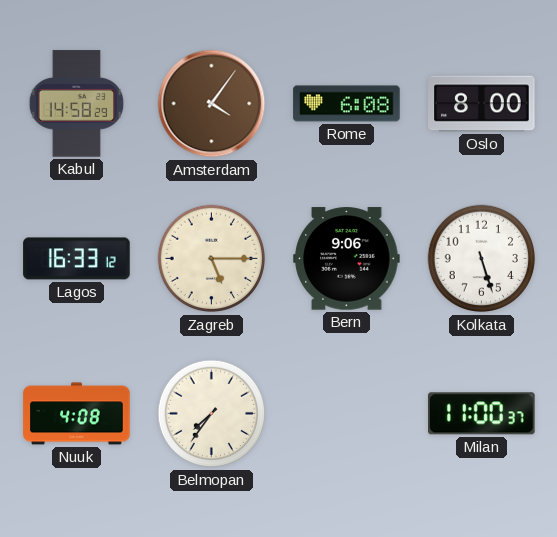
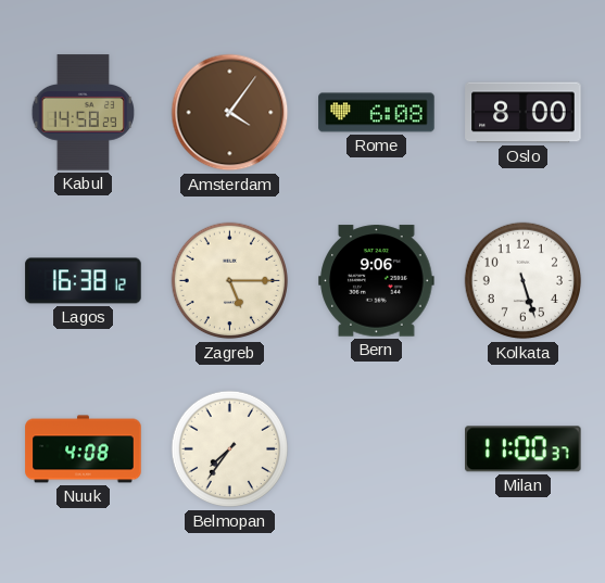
Lagos: 16:33 -> 16:38 (84, 281)
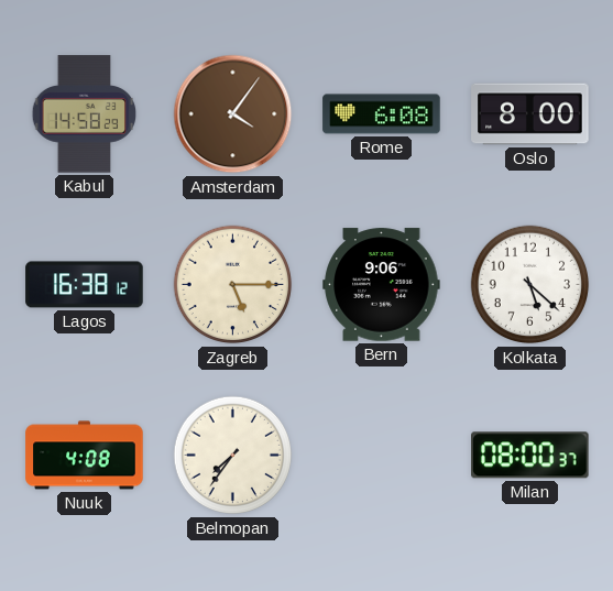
Kolkata: 5:27 -> 5:22 (530, 285)
Milan: 11:00 -> 08:00 (530, 456)
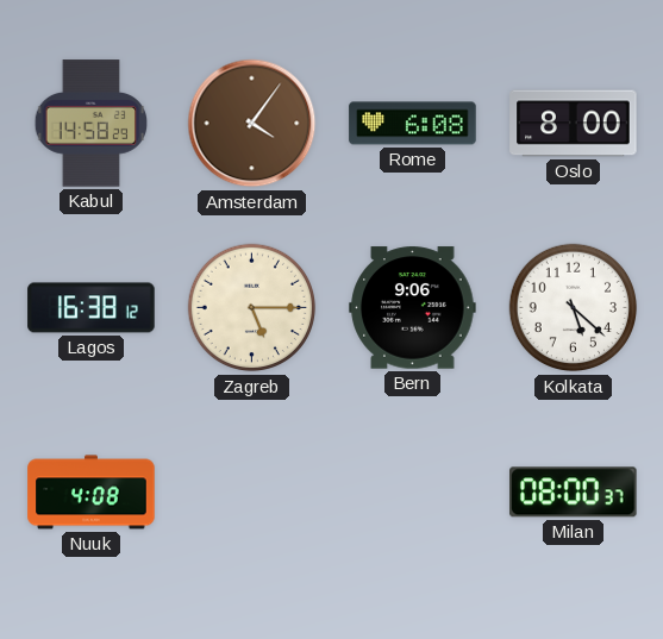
Belmopan: 7:36 -> none (233, 456)
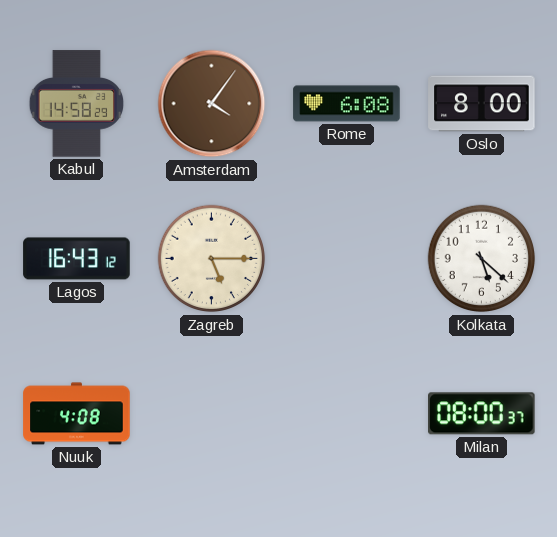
Lagos: 16:38 -> 16:43 (77, 259)
Bern: 9:06 -> none (413, 308)
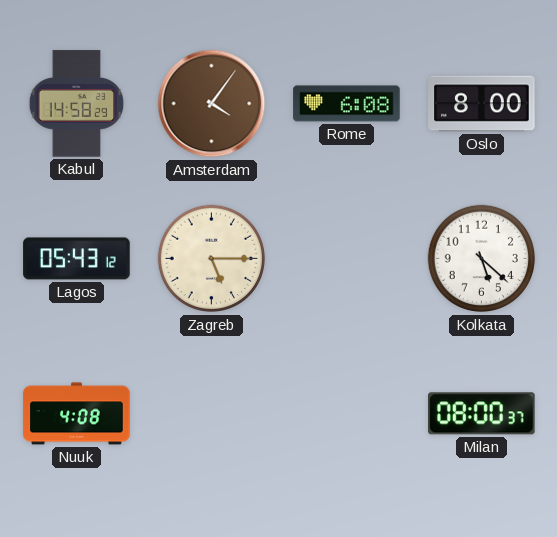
Lagos: 16:43 -> 05:43 (77, 259)
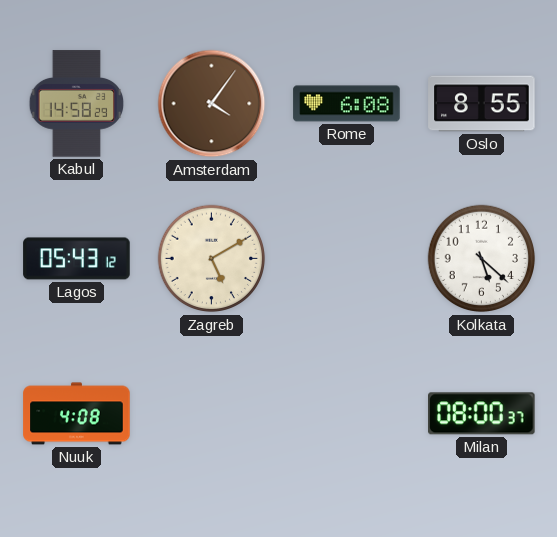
Oslo: 8:00 -> 8:55 (482, 104)
Zagreb: 5:15 -> 5:10 (212, 259)
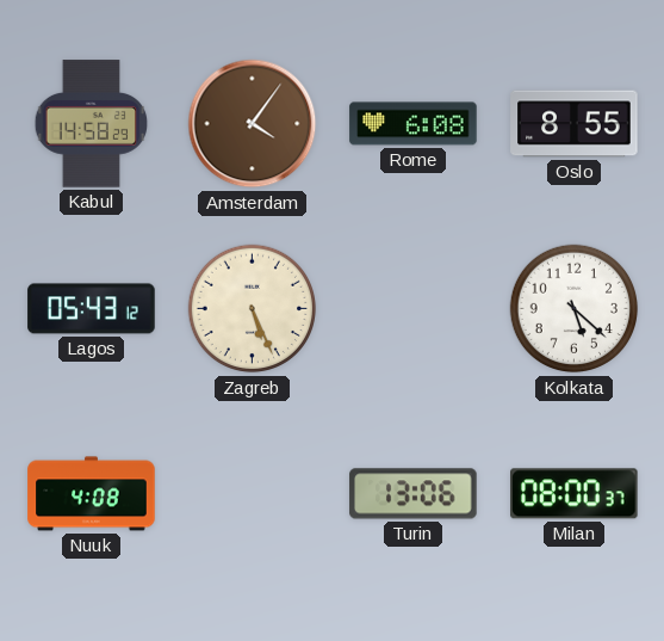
Zagreb: 5:10 -> 5:26 (253, 309)
Turin: none -> 13:06 (414, 494)
